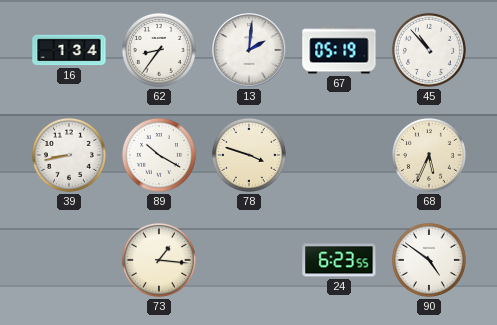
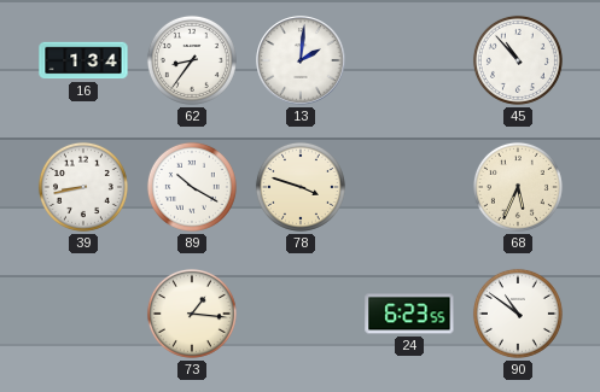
67: 05:19 -> none (339, 50)
90: 4:51 -> 10:51 (518, 314)
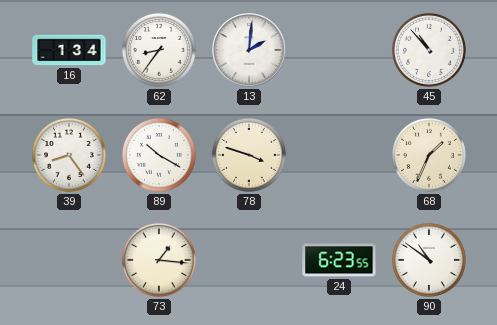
39: 8:43 -> 8:24 (69, 155)
68: 5:34 -> 1:34 (429, 155)
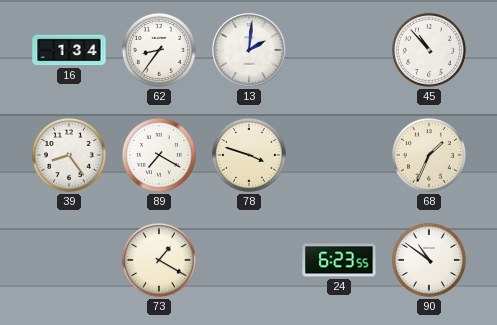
89: 10:20 -> 7:20 (159, 155)
73: 1:16 -> 1:20 (159, 260)
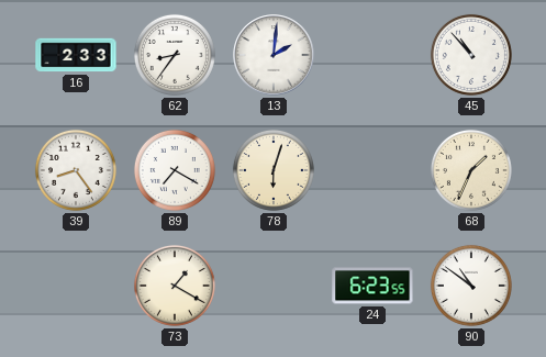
16: 1:34 -> 2:33 (76, 55)
78: 3:48 -> 6:03 (274, 170)
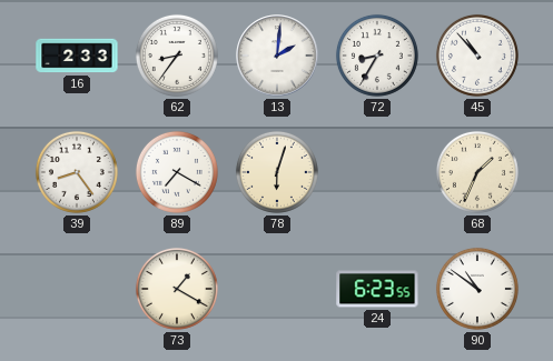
72: none -> 8:35 (377, 56)
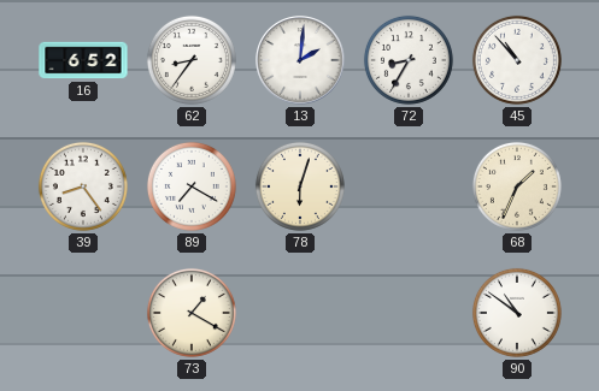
16: 2:33 -> 6:52 (83, 60)
24: 6:23 -> none (377, 289)
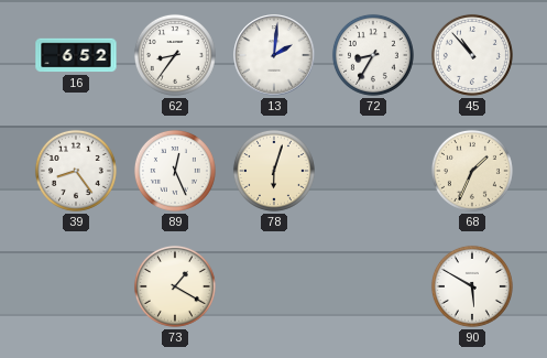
89: 7:20 -> 12:26 (175, 171)
90: 10:51 -> 5:50 (472, 286)
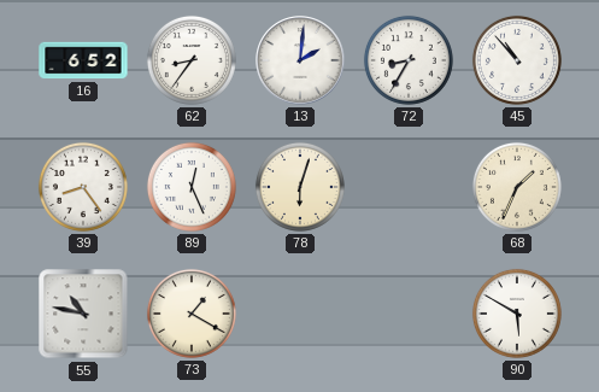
55: none -> 10:47 (83, 314)
